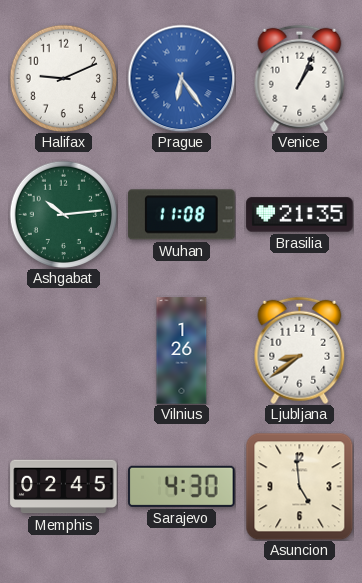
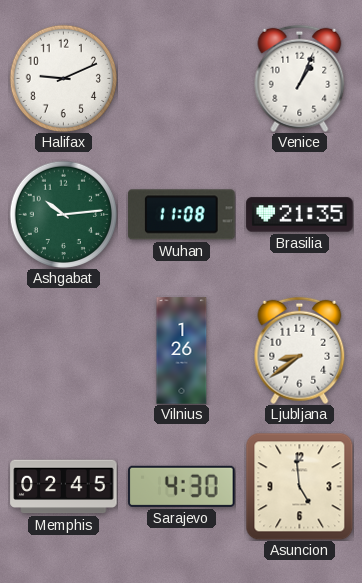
Prague: 6:24 -> none (181, 78)
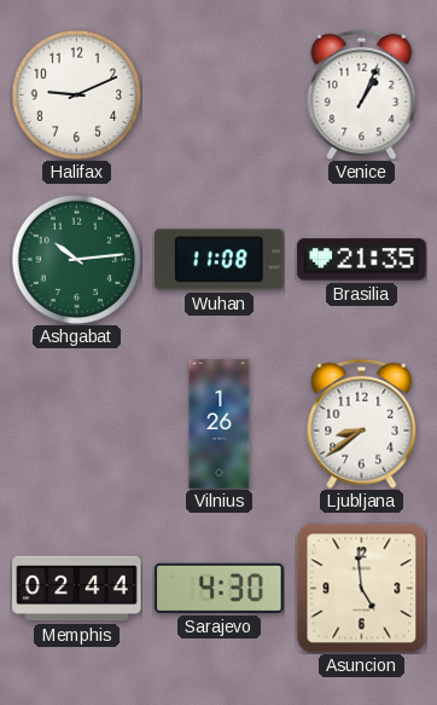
Memphis: 02:45 -> 02:44 (77, 589)
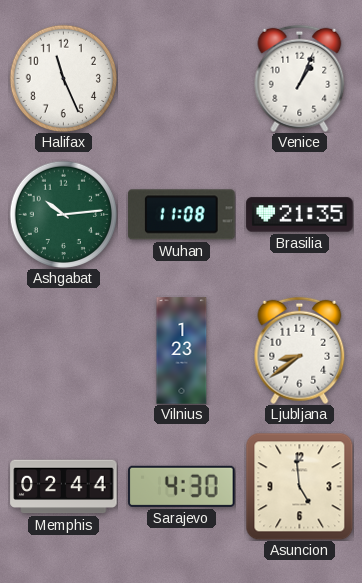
Halifax: 9:11 -> 11:26 (63, 78)
Vilnius: 1:26 -> 1:23 (182, 351)
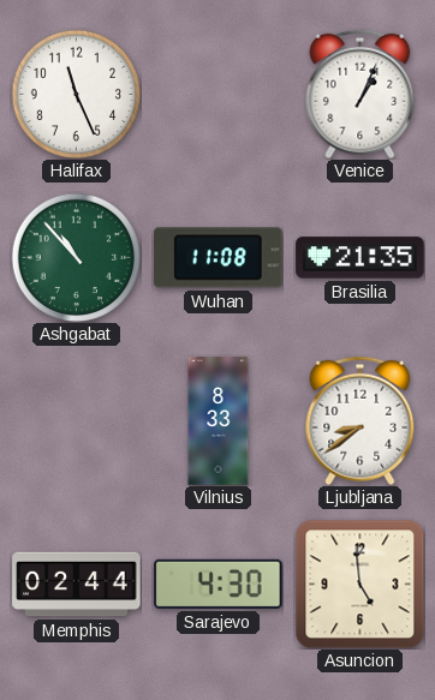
Ashgabat: 10:14 -> 10:53 (76, 257)
Vilnius: 1:23 -> 8:33 (219, 421)
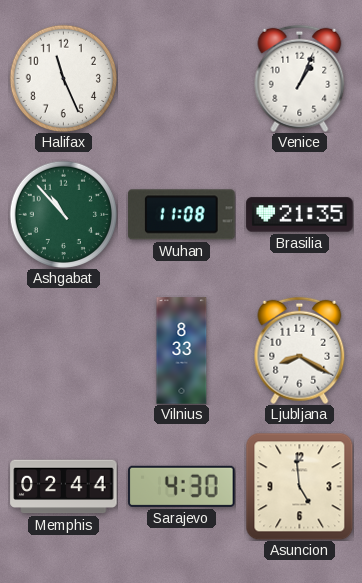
Ljubljana: 8:39 -> 8:20 (300, 350)
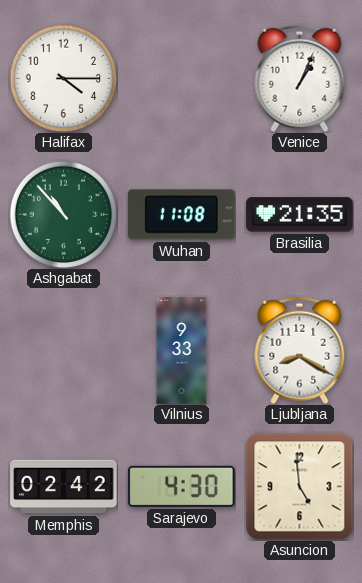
Halifax: 11:26 -> 4:15 (63, 78)
Vilnius: 8:33 -> 9:33 (182, 351)
Memphis: 02:44 -> 02:42 (64, 487)
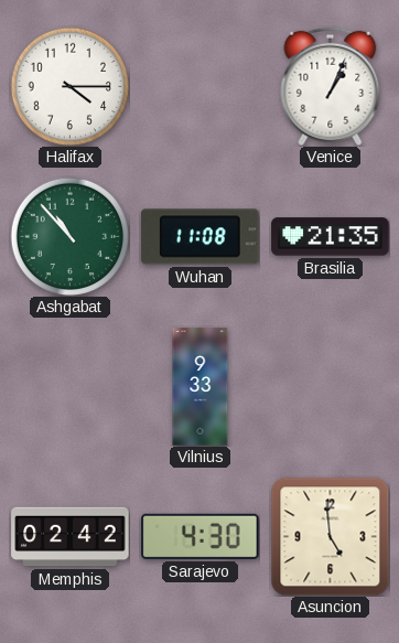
Ljubljana: 8:20 -> none (300, 350)
